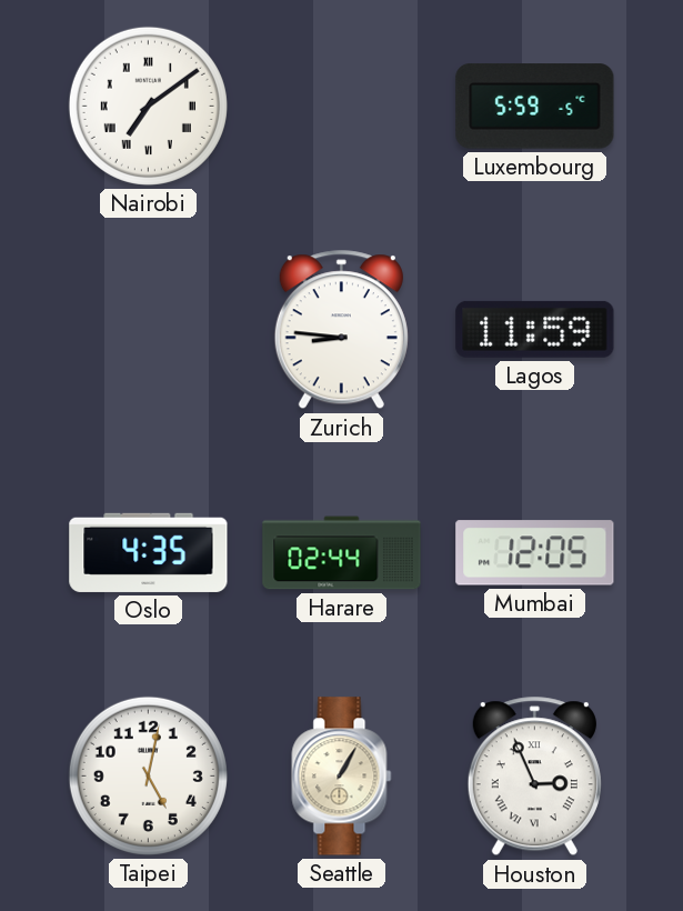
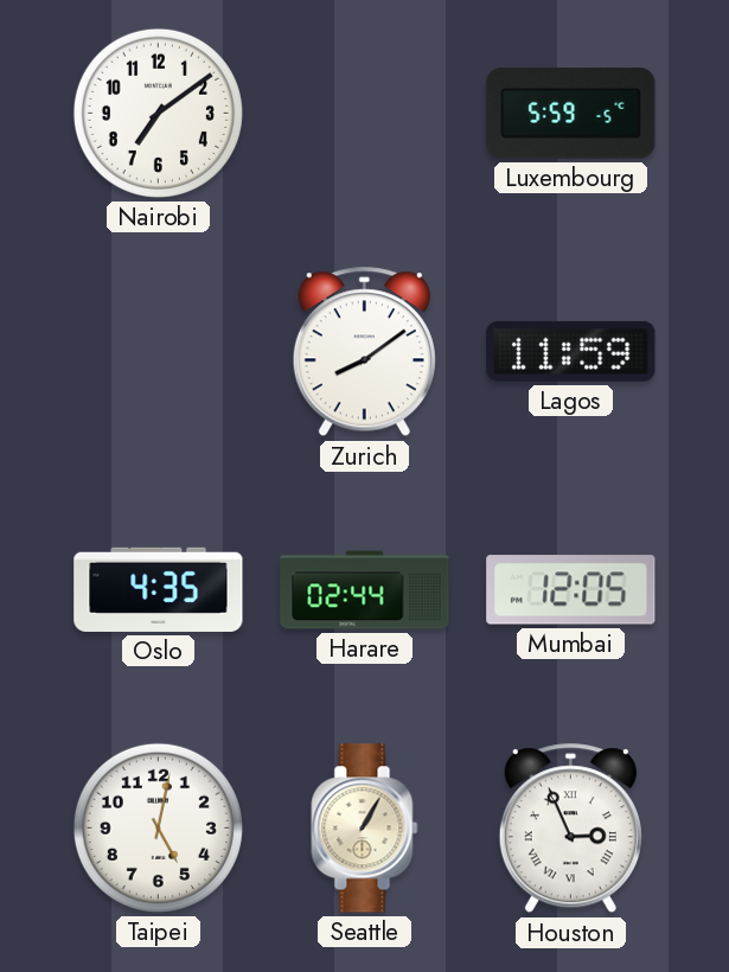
Nairobi numerals: Roman -> Arabic (158, 113)
Zurich: 8:46 -> 8:09 (364, 352)
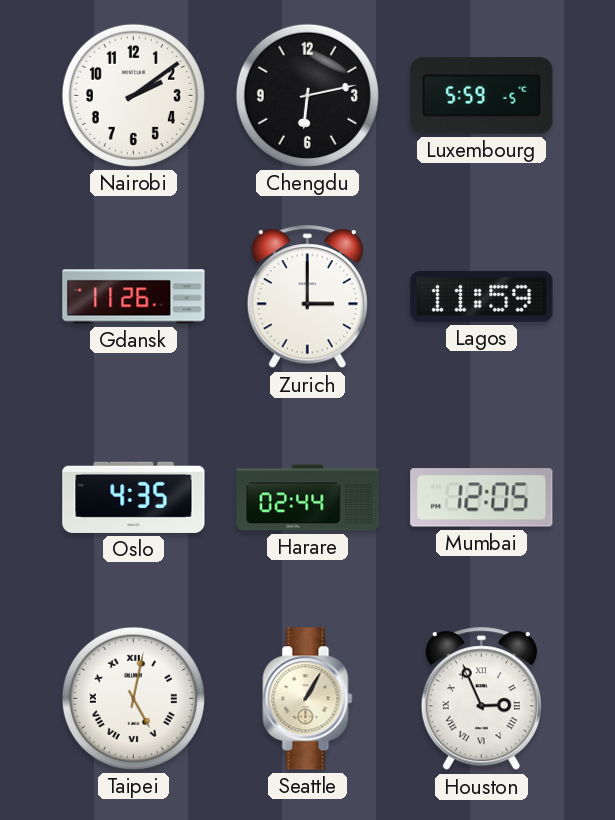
Nairobi: 7:09 -> 2:09 (133, 95)
Chengdu: none -> 6:13 (307, 95)
Gdansk: none -> 11:26 (134, 297)
Zurich: 8:09 -> 3:00 (307, 297)
Taipei numerals: Arabic -> Roman (133, 698)
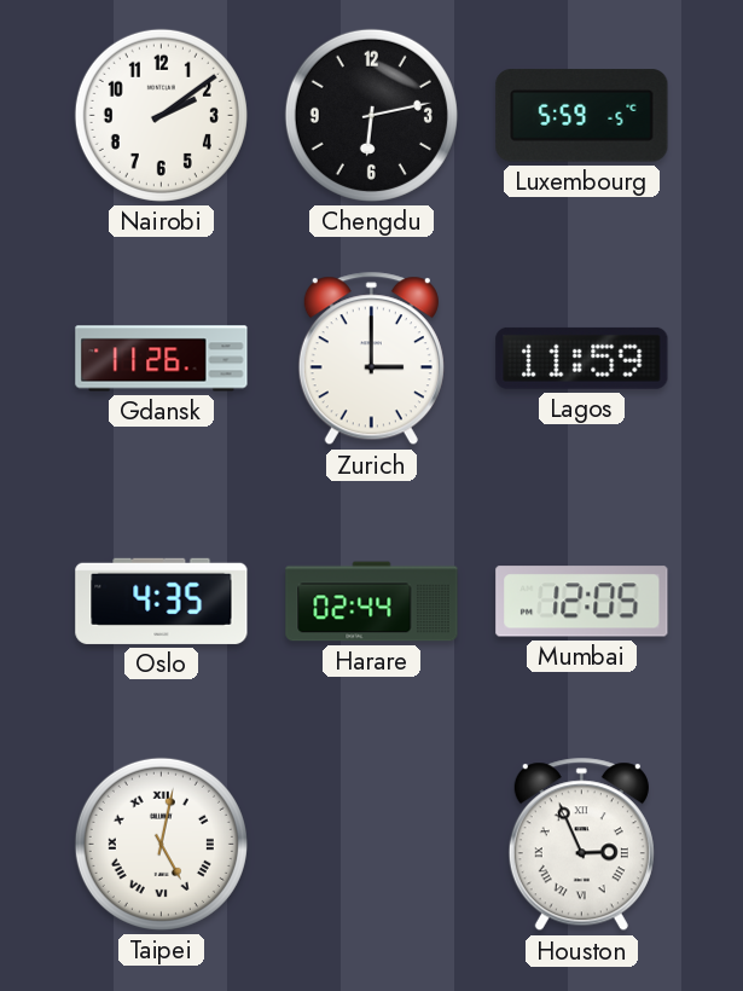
Seattle: 1:05 -> none (308, 699)
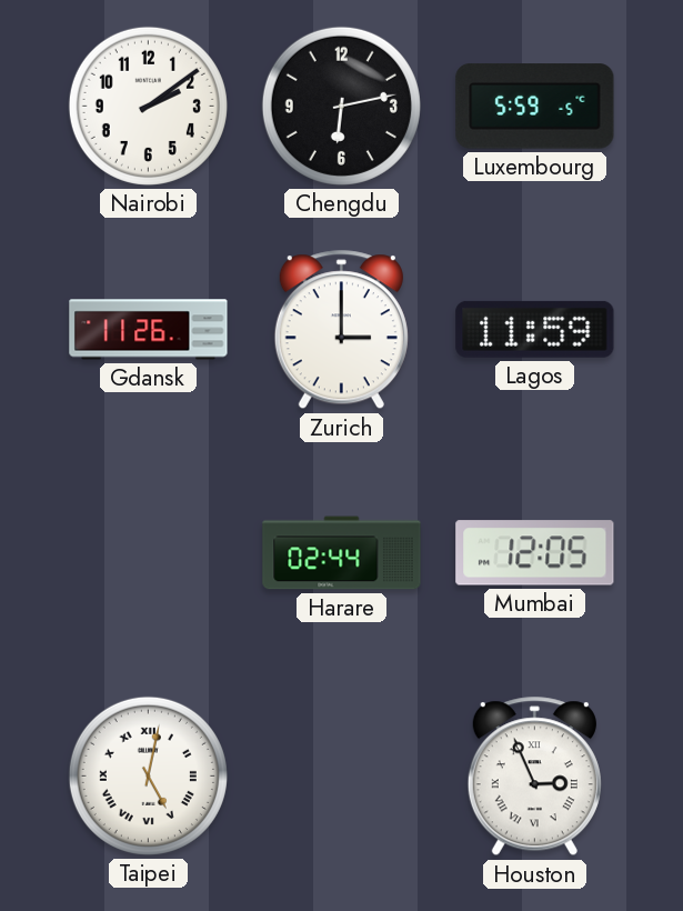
Oslo: 4:35 -> none (162, 601)
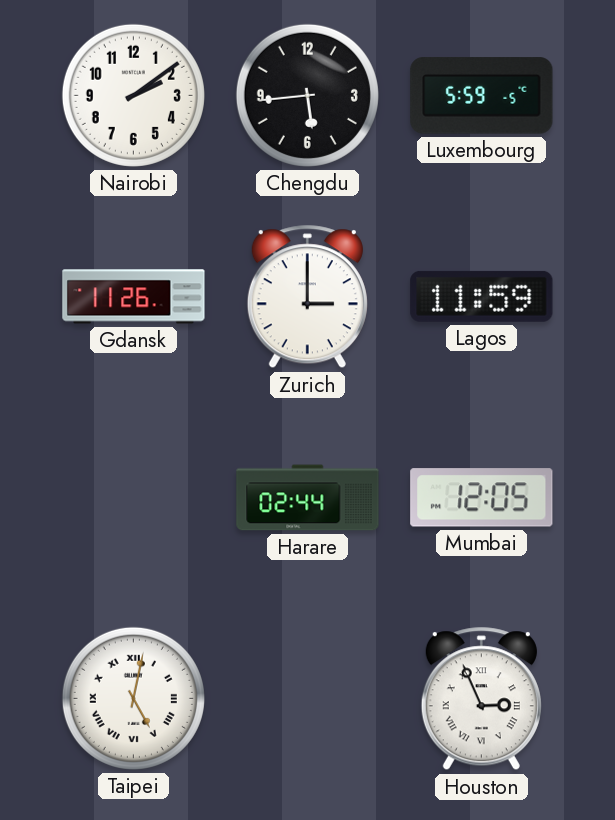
Chengdu: 6:13 -> 5:44 (307, 95)
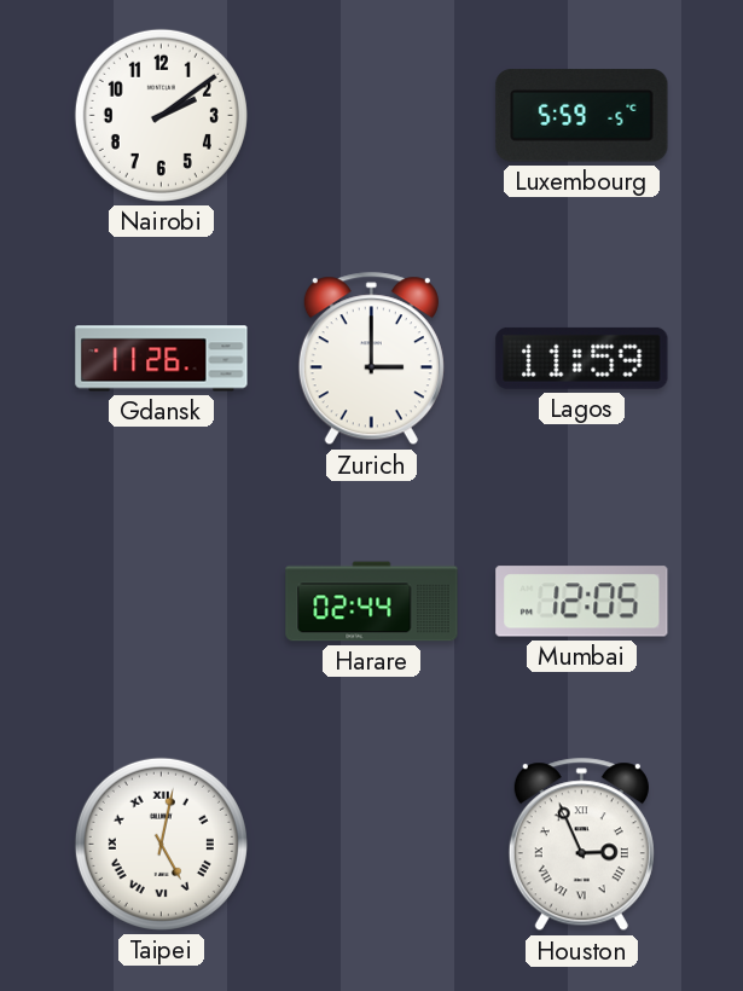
Chengdu: 5:44 -> none (307, 95)
